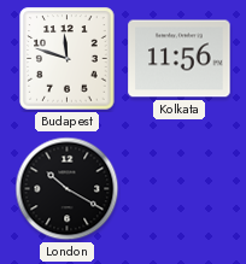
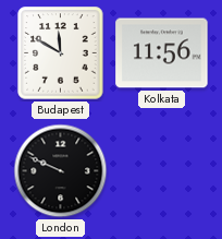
Budapest: 11:48 -> 11:50 (61, 53)
London: 10:20 -> 9:49 (61, 171)
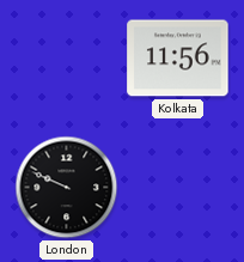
Budapest: 11:50 -> none (61, 53)
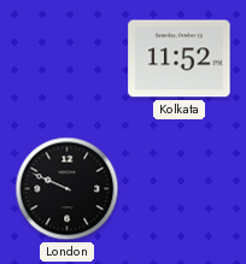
Kolkata: 11:56 -> 11:52 (180, 59)
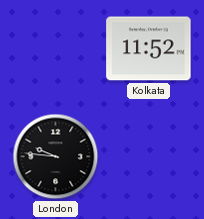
London: 9:49 -> 9:46 (56, 157)
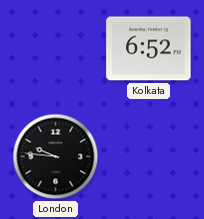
Kolkata: 11:52 -> 6:52 (149, 49)
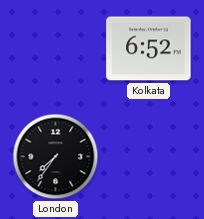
London: 9:46 -> 7:36 (56, 157)
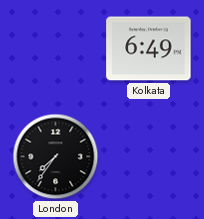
Kolkata: 6:52 -> 6:49 (149, 49)
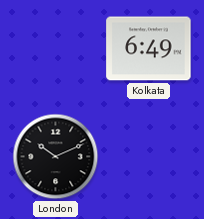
London: 7:36 -> 10:11 (56, 157)
